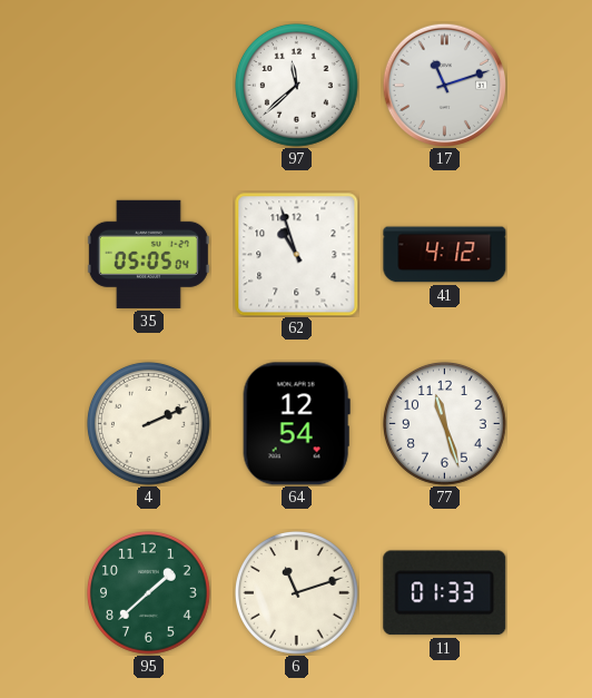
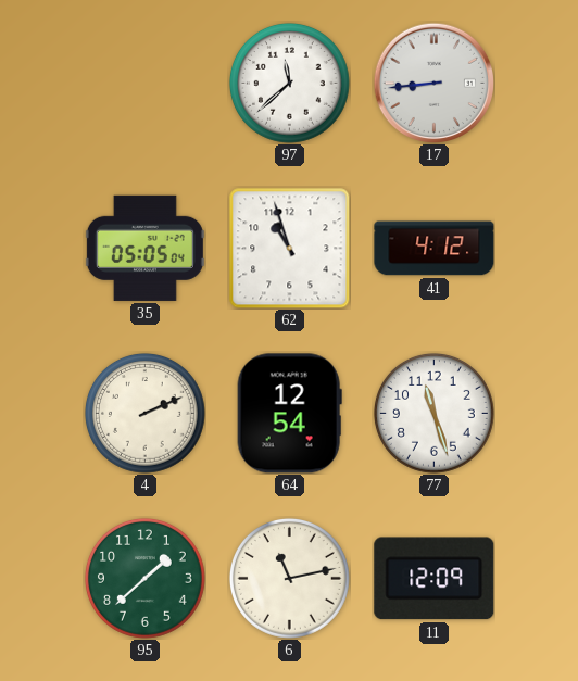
17: 11:12 -> 8:44 (434, 83)
6: 11:12 -> 11:13 (289, 578)
11: 01:33 -> 12:09 (435, 579)
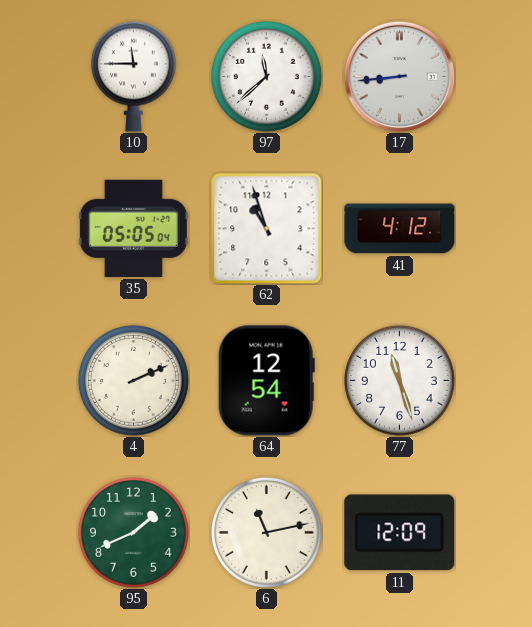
10: none -> 11:45 (133, 76)
95: 1:38 -> 1:41 (133, 532)
